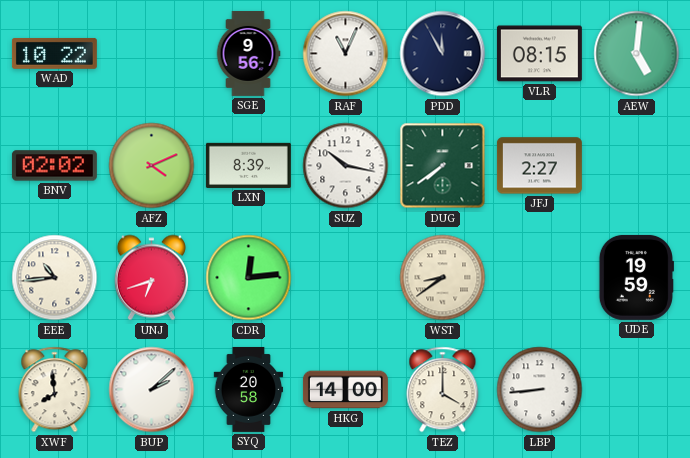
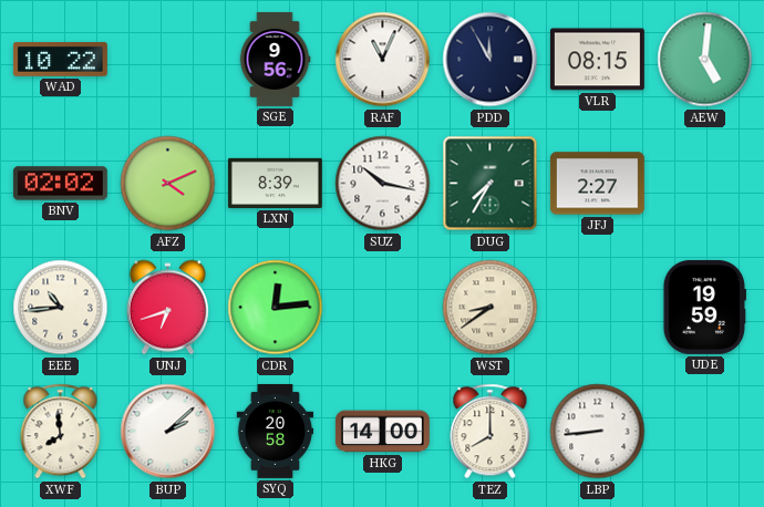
DUG: 7:39 -> 7:35 (491, 184)
TEZ: 4:00 -> 8:00 (491, 432)
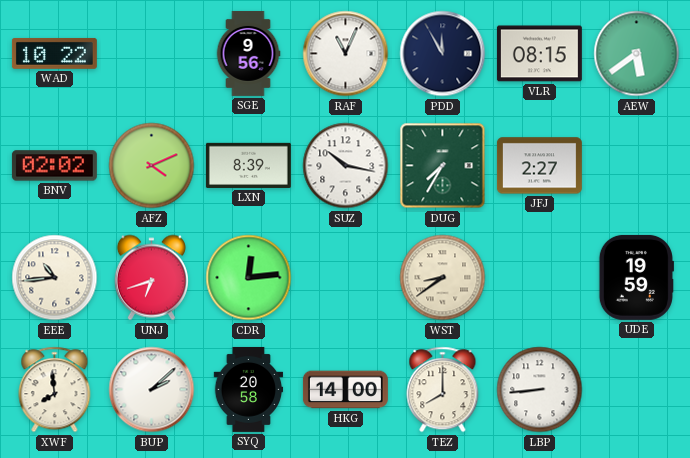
AEW: 5:01 -> 5:39 (637, 54)
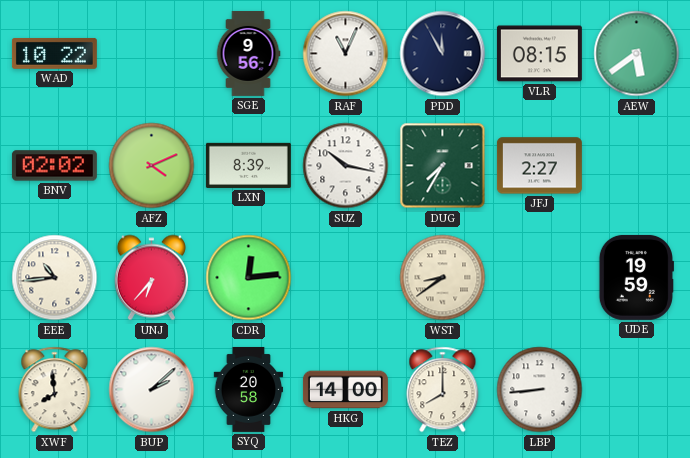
UNJ: 6:42 -> 6:37 (151, 278)
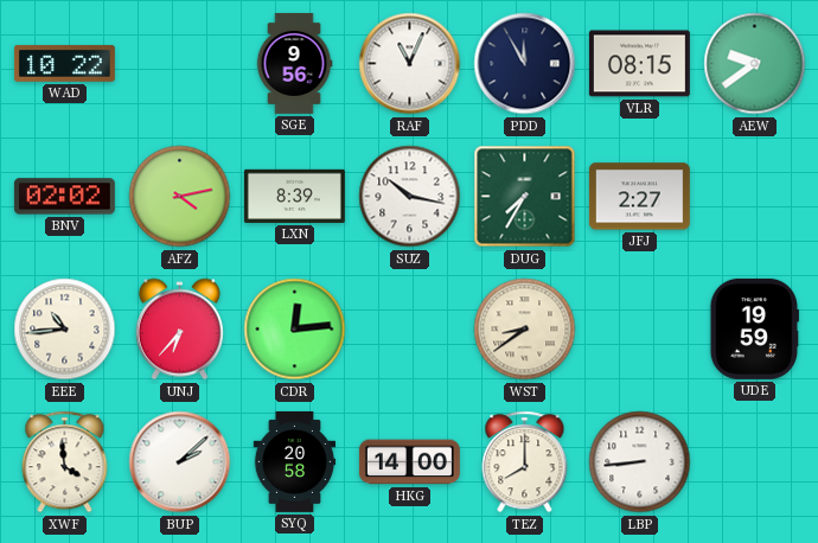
AEW: 5:39 -> 9:39 (755, 64)
AFZ: 4:11 -> 4:13 (180, 197)
XWF: 7:59 -> 3:59 (65, 462)
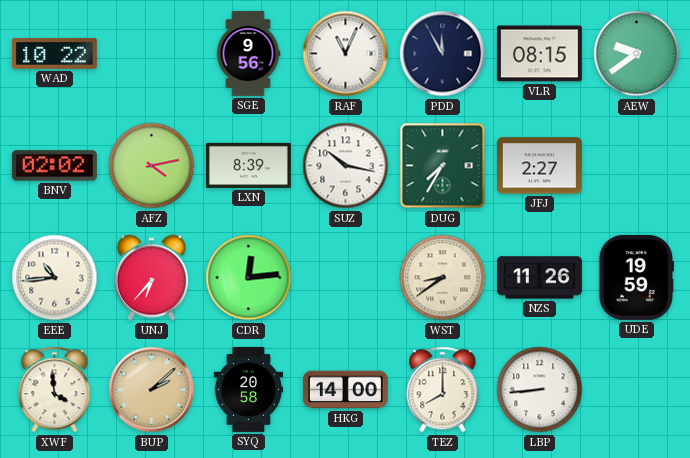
NZS: none -> 11:26 (539, 278)
BUP dial: white -> champagne (152, 390)
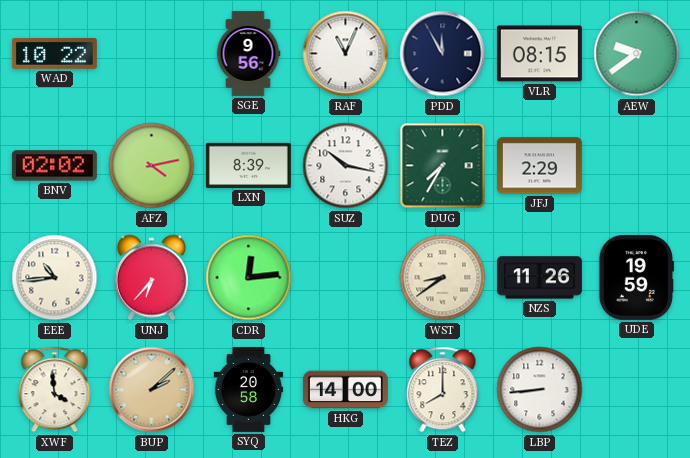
JFJ: 2:27 -> 2:29 (539, 166)
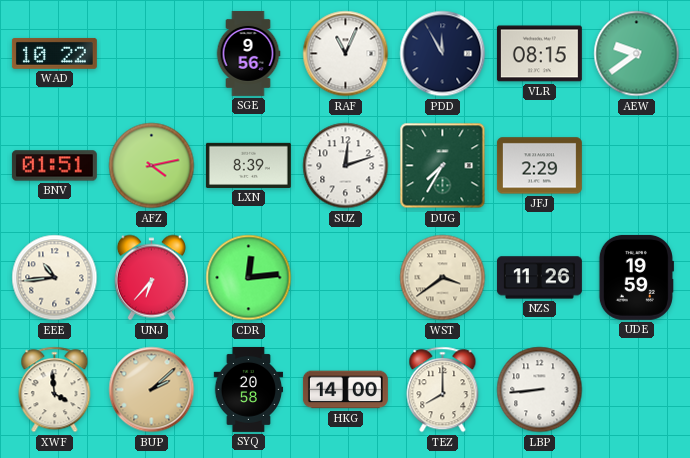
BNV: 02:02 -> 01:51 (54, 166)
SUZ: 10:17 -> 12:12 (346, 166)
WST: 8:39 -> 3:39 (443, 278)
